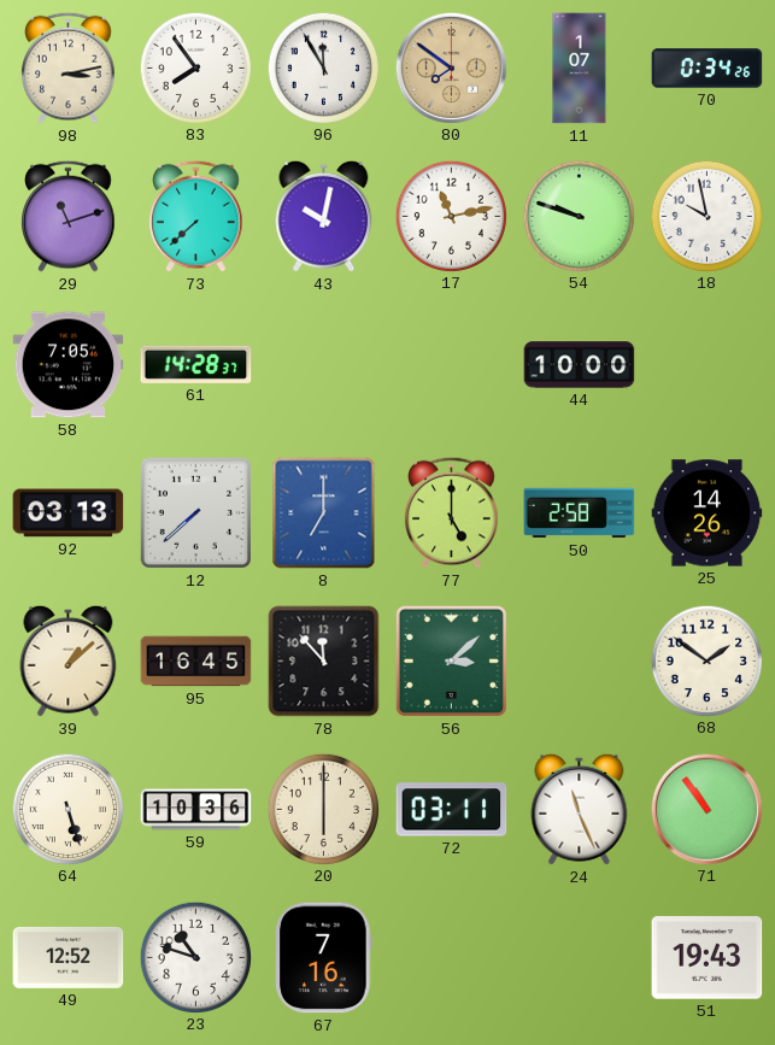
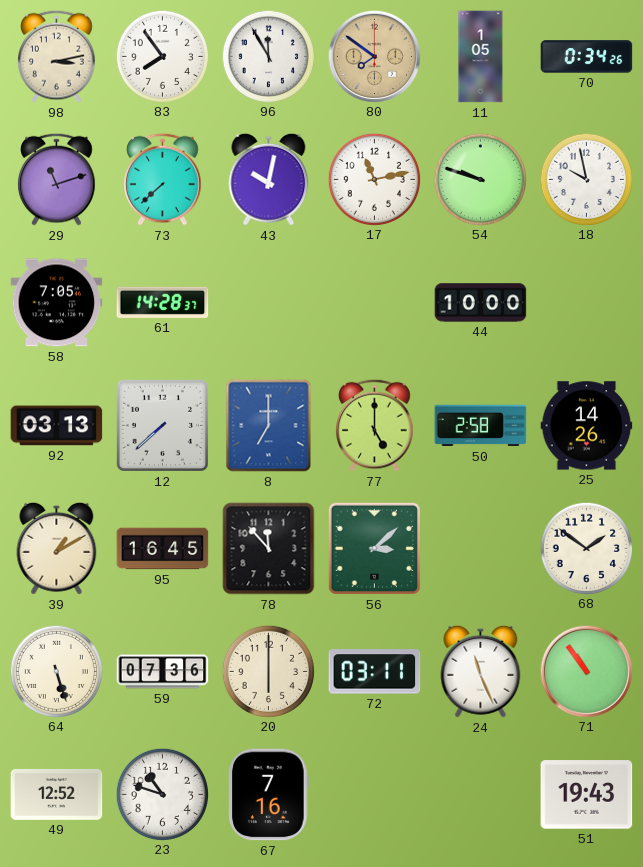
11: 1:07 -> 1:05 (481, 57)
39: 1:08 -> 1:10 (57, 548)
59: 10:36 -> 07:36 (163, 672)
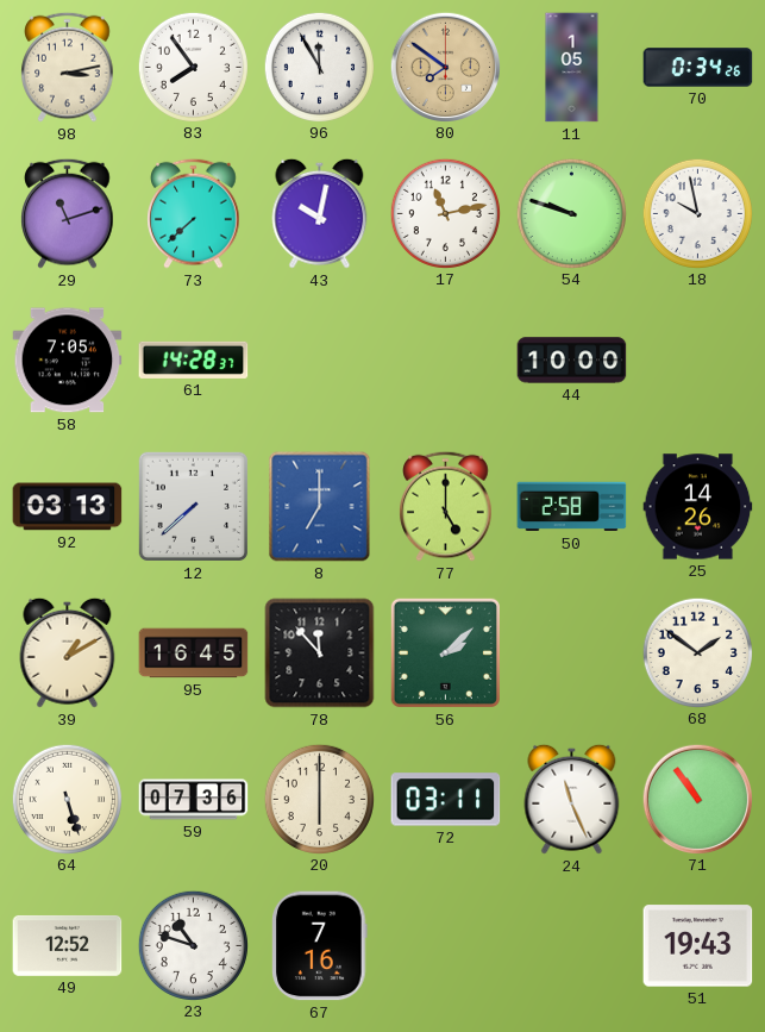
56: 3:08 -> 2:08 (445, 652)
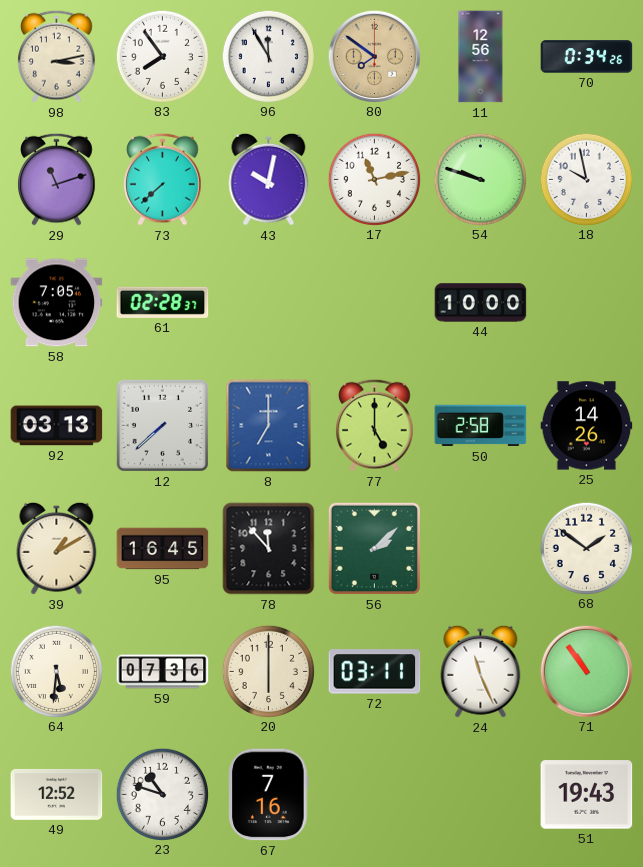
11: 1:05 -> 12:56 (481, 57)
61: 14:28 -> 02:28 (163, 302)
64: 5:27 -> 5:31 (56, 671)
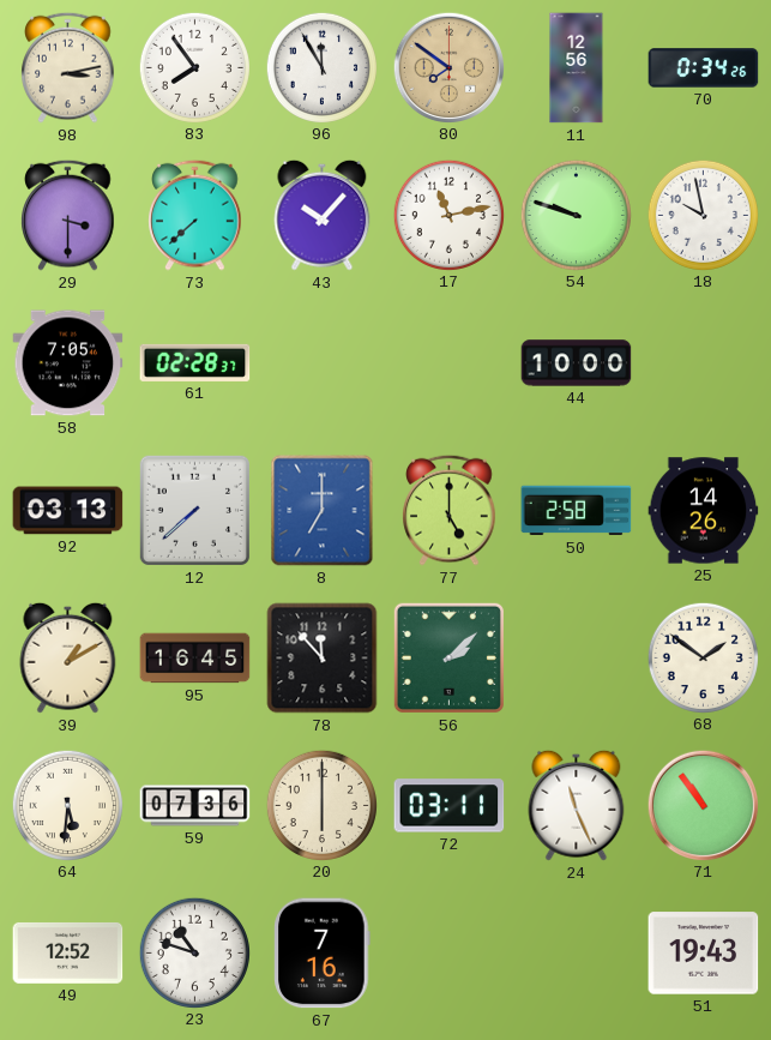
29: 11:12 -> 3:30 (68, 215)
43: 10:02 -> 10:07 (323, 215)
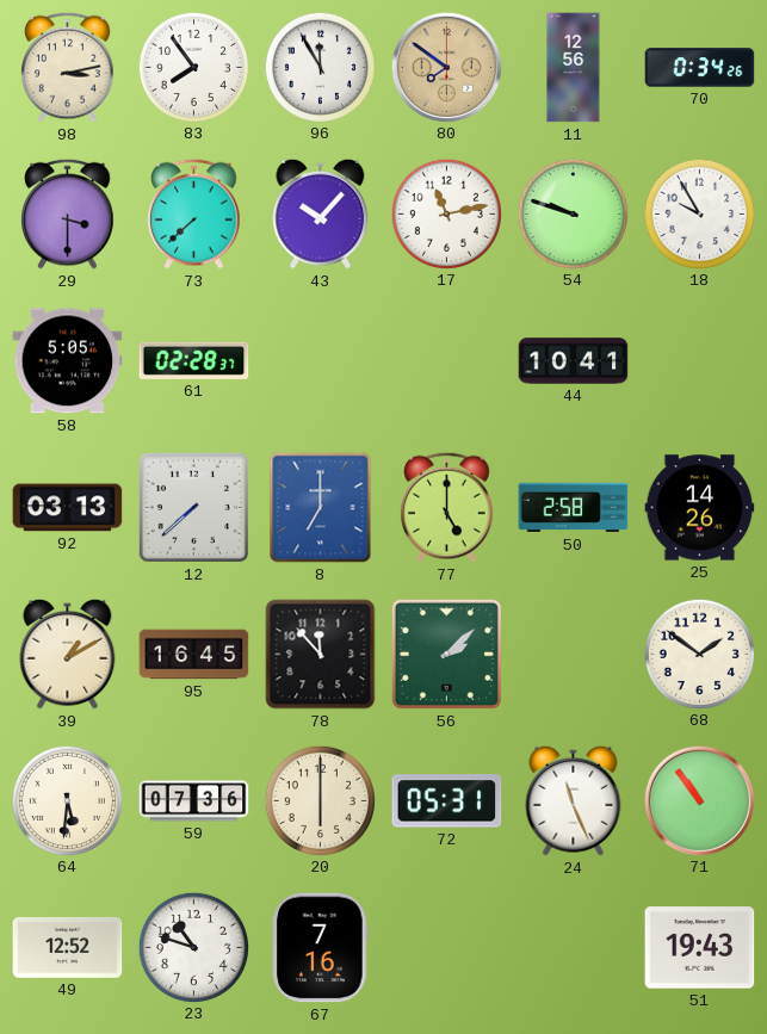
18: 9:58 -> 9:55 (699, 213)
58: 7:05 -> 5:05 (68, 361)
44: 10:00 -> 10:41 (574, 361)
72: 03:11 -> 05:31 (447, 801)
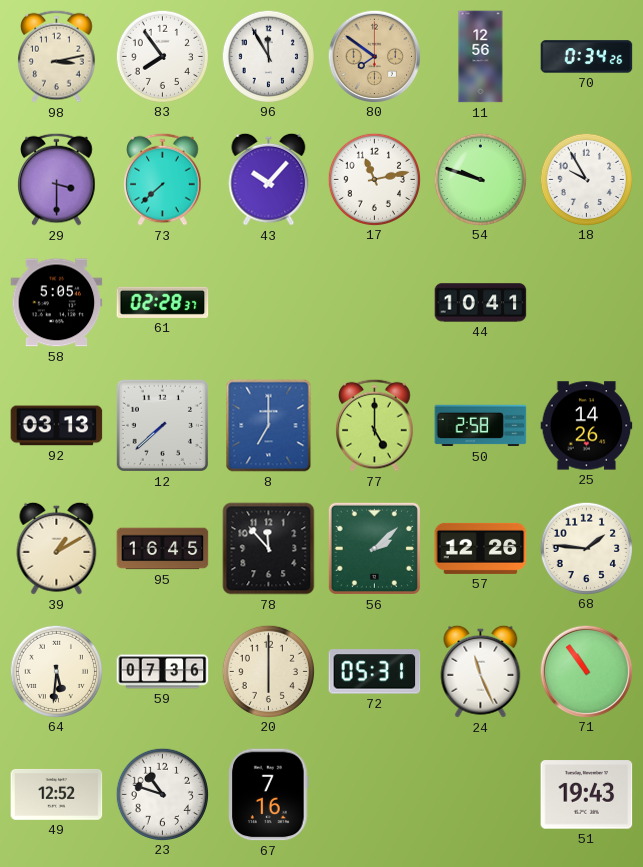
57: none -> 12:26 (481, 548)
68: 1:51 -> 1:46 (586, 548)
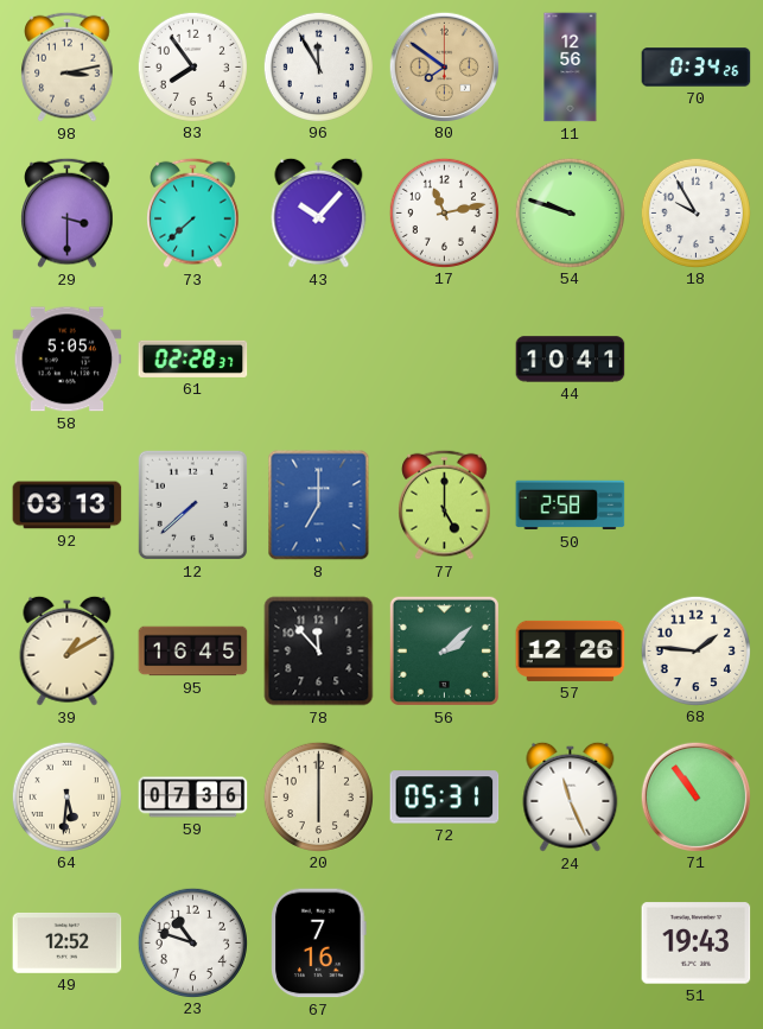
25: 14:26 -> none (587, 426)
